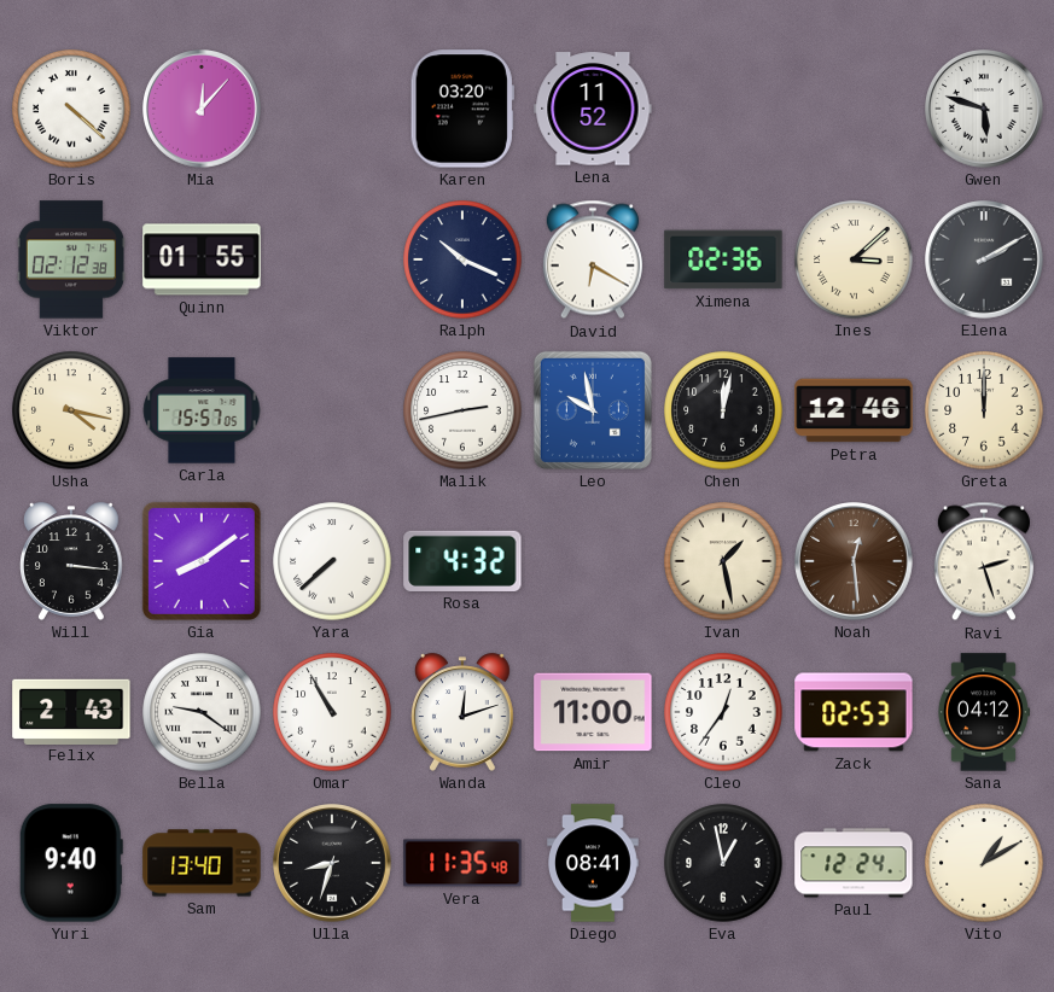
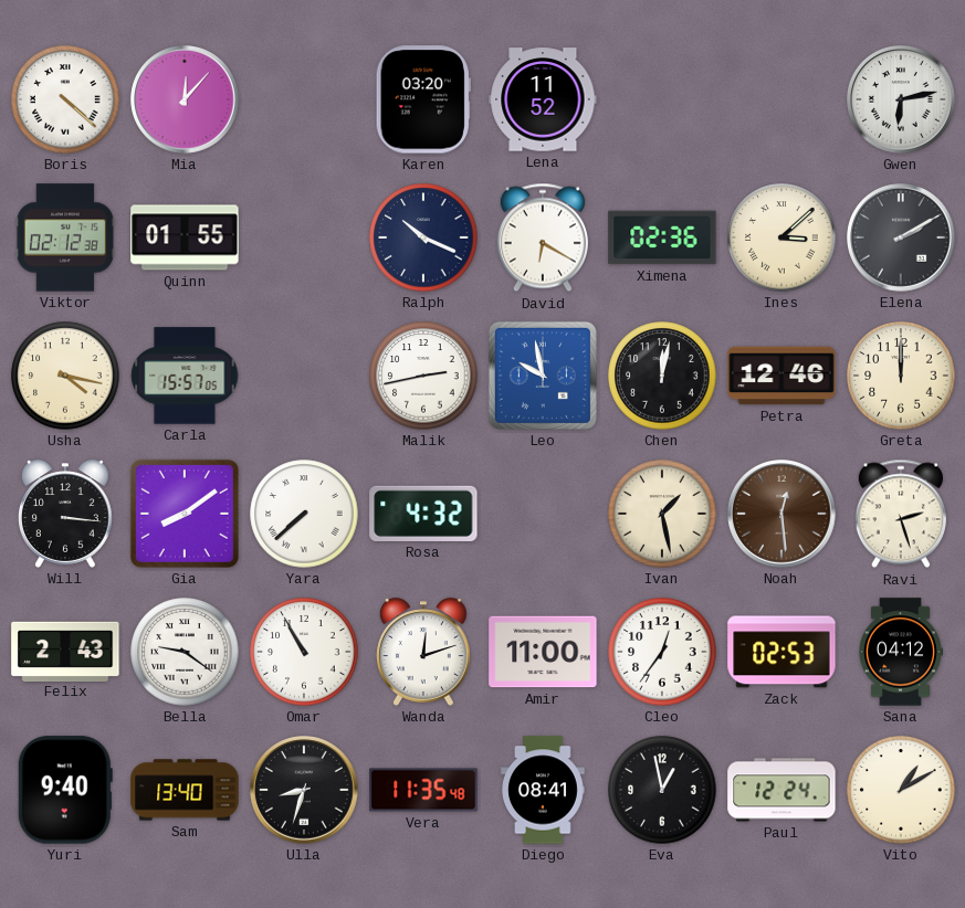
Gwen: 5:48 -> 6:13 (901, 99)
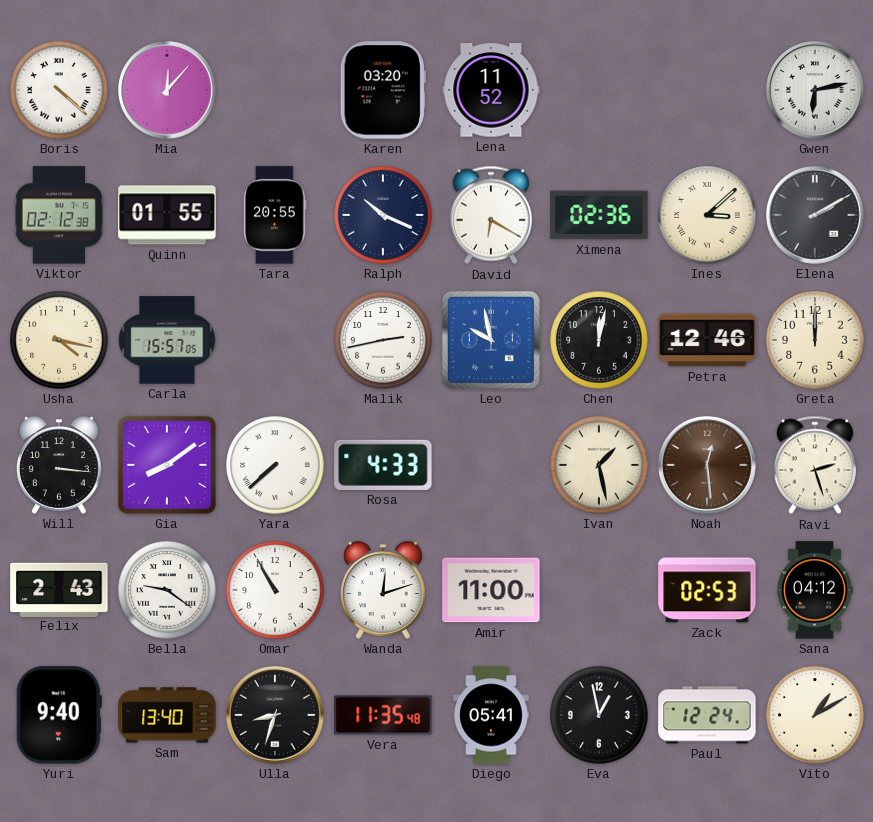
Tara: none -> 20:55 (275, 215)
Rosa: 4:32 -> 4:33 (383, 465)
Cleo: 12:36 -> none (662, 652)
Diego: 08:41 -> 05:41 (491, 715)
